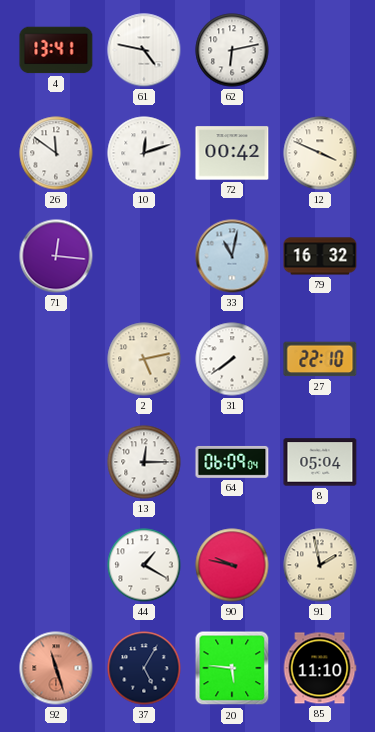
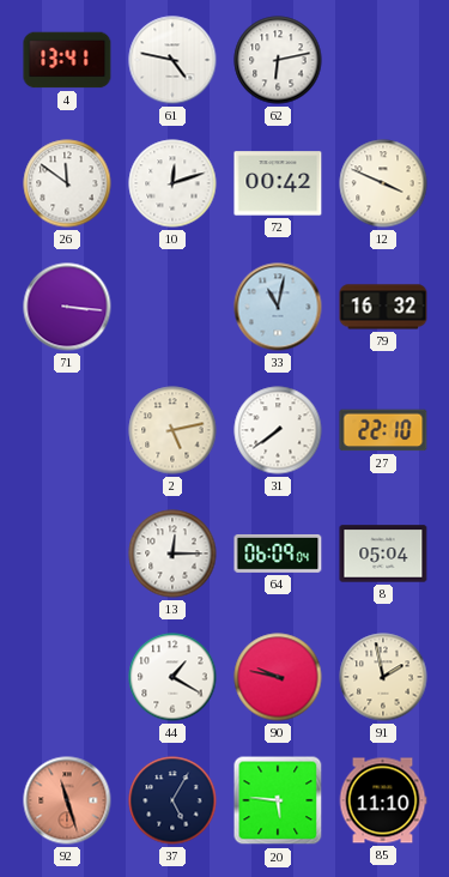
71: 12:16 -> 3:16 (67, 307)
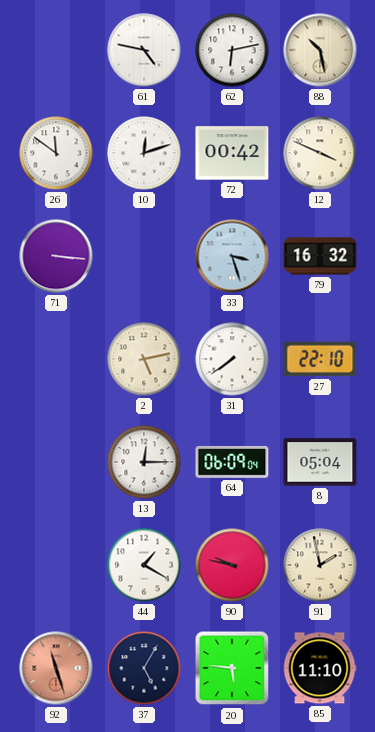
4: 13:41 -> none (67, 60)
88: none -> 10:28 (320, 50)
33: 11:02 -> 3:27 (232, 256)
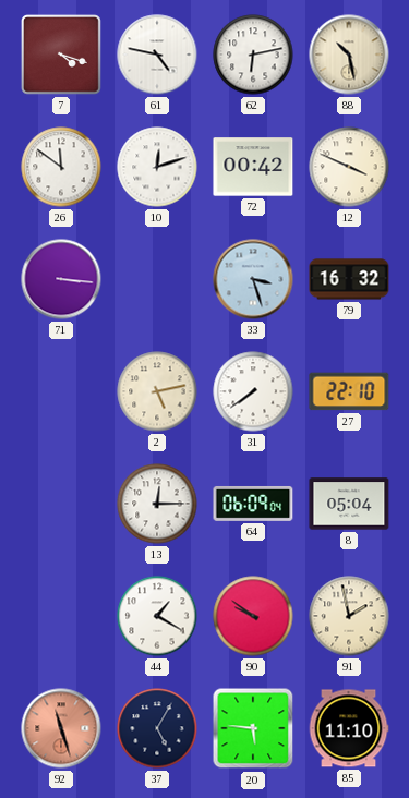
7: none -> 4:18 (62, 56)
90: 9:47 -> 9:51 (253, 616)
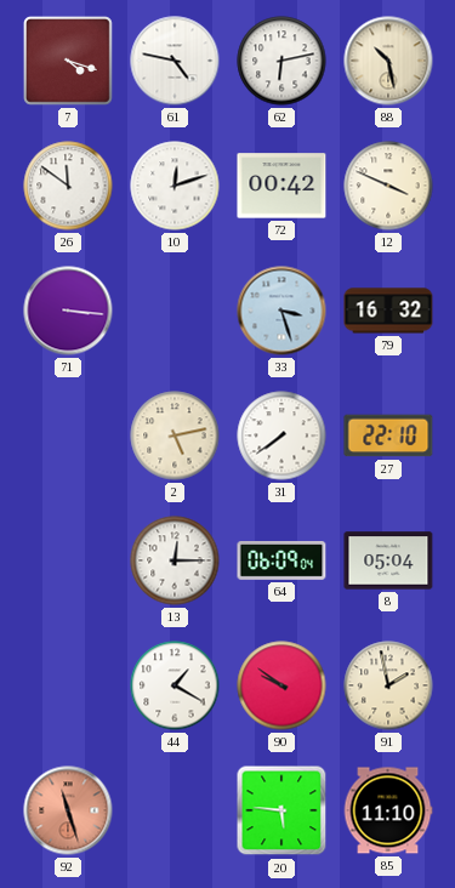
37: 5:05 -> none (157, 728)
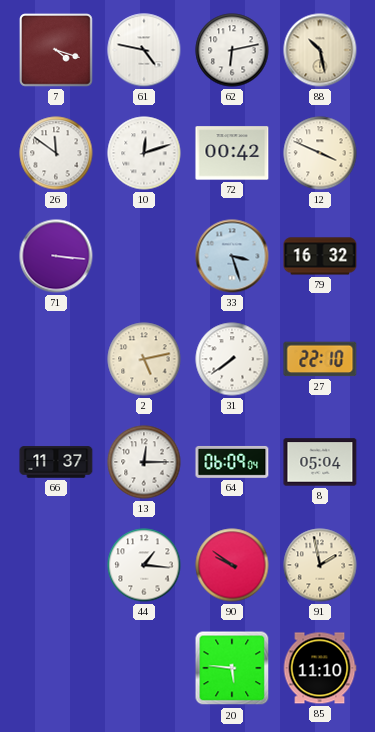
66: none -> 11:37 (56, 462)
44: 1:20 -> 1:16 (144, 565)
92: 11:27 -> none (68, 810)
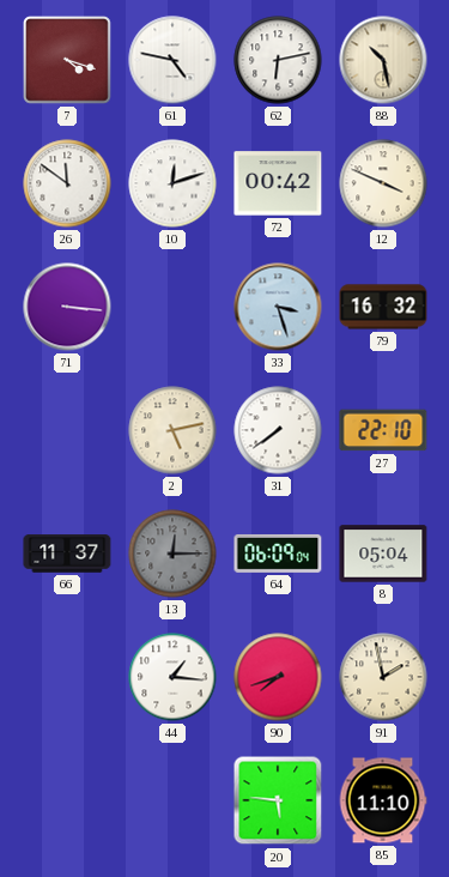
13 dial: white -> grey (172, 554)
90: 9:51 -> 7:42 (278, 677)
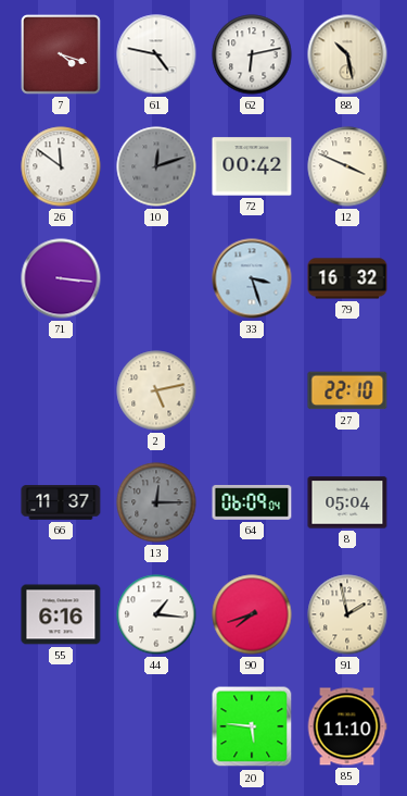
10 dial: white -> grey (156, 166)
31: 7:39 -> none (278, 430)
55: none -> 6:16 (61, 614)
